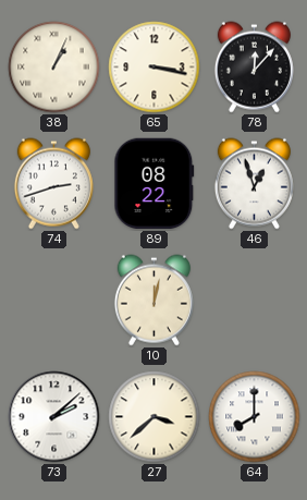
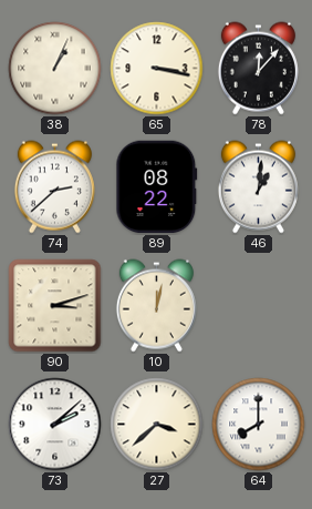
74: 2:42 -> 2:38 (54, 187)
46: 12:57 -> 1:01 (258, 187)
90: none -> 3:12 (55, 306)
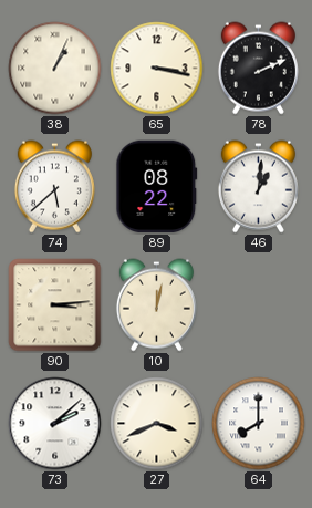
78: 12:07 -> 2:11 (258, 69)
74: 2:38 -> 5:38 (54, 187)
90: 3:12 -> 3:14 (55, 305)
27: 3:38 -> 3:41 (157, 424)
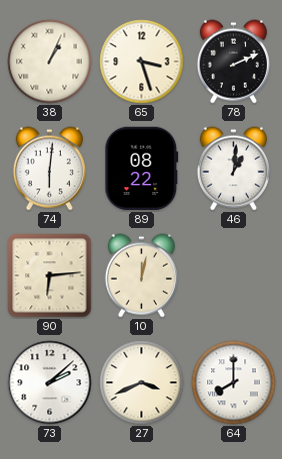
65: 3:17 -> 3:27 (142, 62)
74: 5:38 -> 6:01 (49, 169)
90: 3:14 -> 6:14 (50, 276)
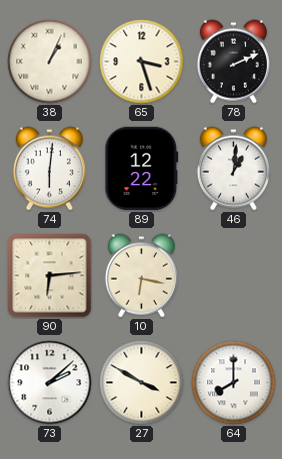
89: 08:22 -> 12:22 (142, 169)
10: 12:02 -> 6:17 (141, 276)
27: 3:41 -> 3:50 (142, 383)
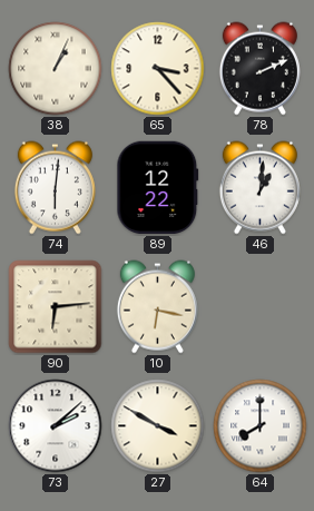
65: 3:27 -> 3:23 (158, 69)
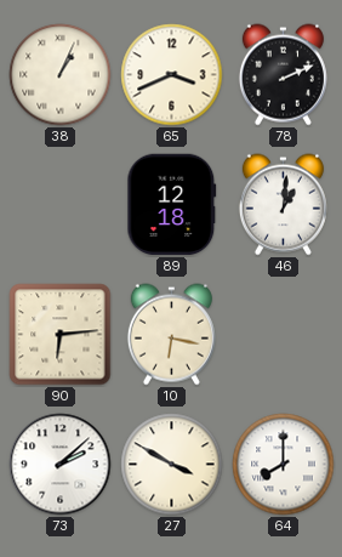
65: 3:23 -> 3:41 (172, 75)
74: 6:01 -> none (55, 188)
89: 12:22 -> 12:18 (172, 205)
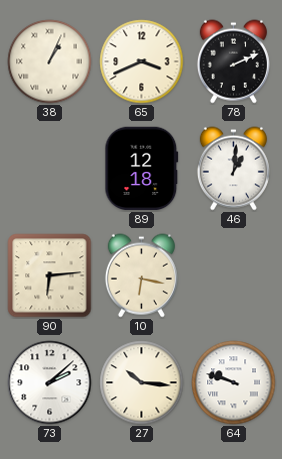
27: 3:50 -> 10:16 (142, 383)
64: 8:00 -> 9:48 (234, 383)
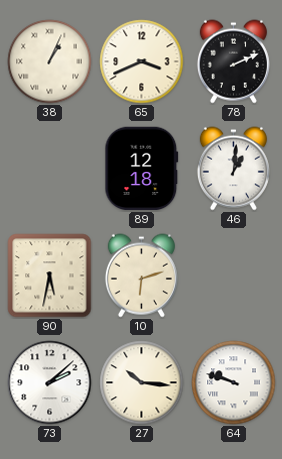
90: 6:14 -> 5:32 (50, 276)
10: 6:17 -> 6:12 (141, 276)
